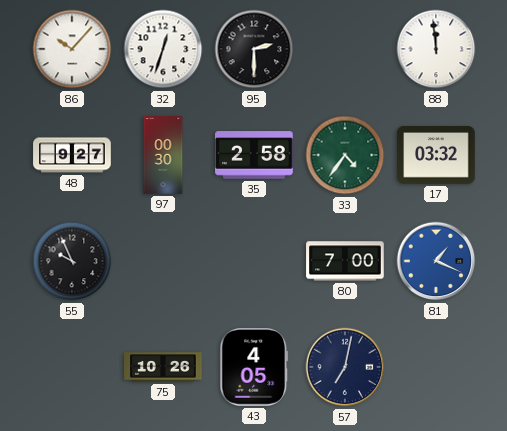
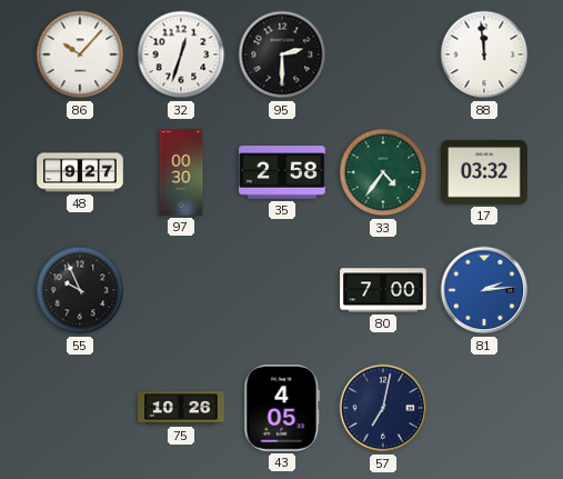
81: 1:19 -> 2:14 (484, 290)
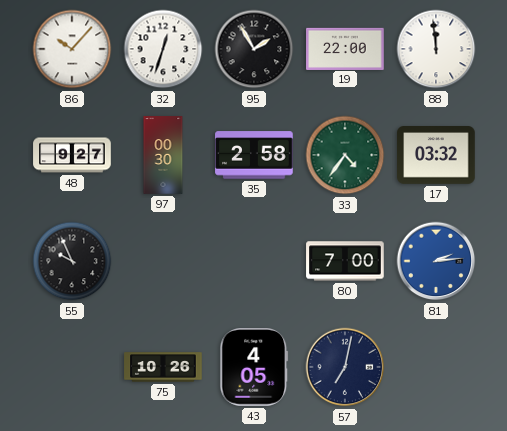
95: 2:30 -> 1:55 (254, 49)
19: none -> 22:00 (345, 48)
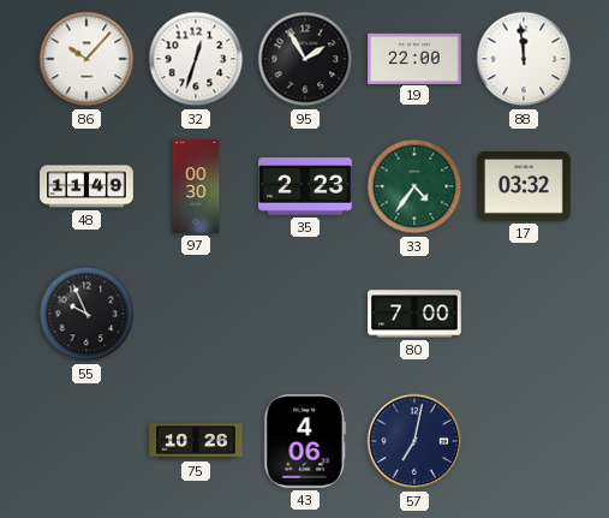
48: 9:27 -> 11:49 (86, 186)
35: 2:58 -> 2:23 (305, 186)
81: 2:14 -> none (436, 261)
43: 4:05 -> 4:06 (305, 441)
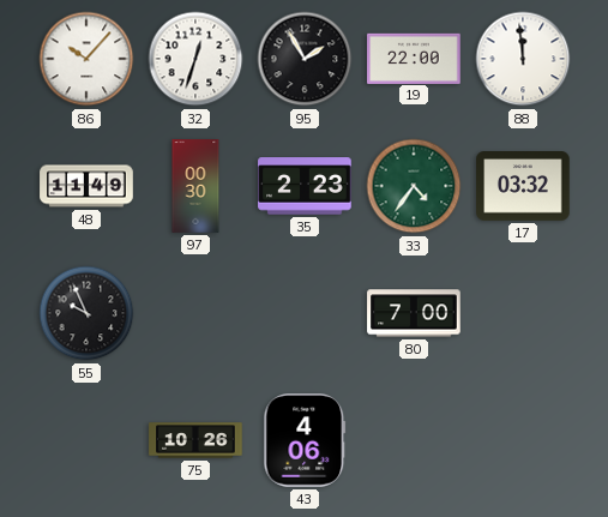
57: 7:02 -> none (414, 441)
